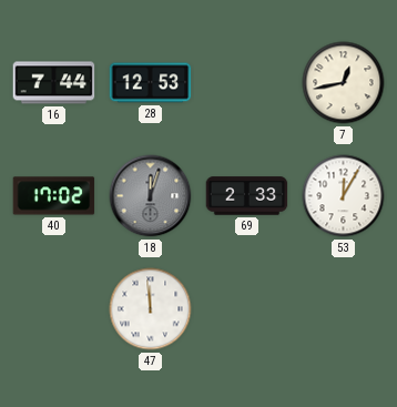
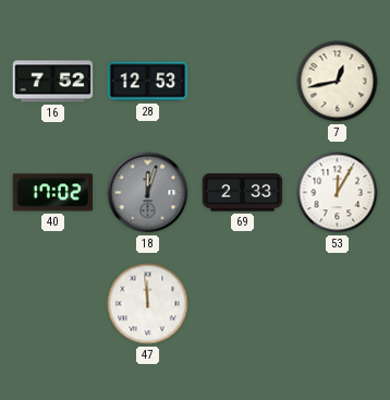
16: 7:44 -> 7:52 (53, 82)
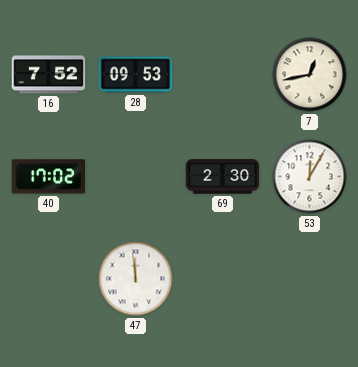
28: 12:53 -> 09:53 (136, 75)
18: 12:03 -> none (148, 193)
69: 2:33 -> 2:30 (223, 177)
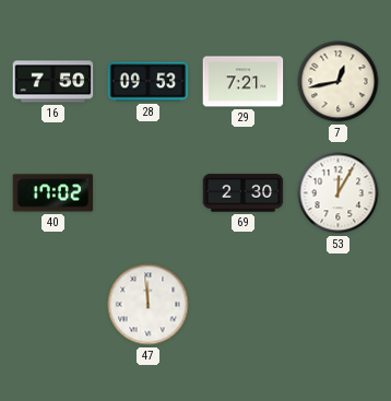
16: 7:52 -> 7:50 (54, 82)
29: none -> 7:21 (244, 82)
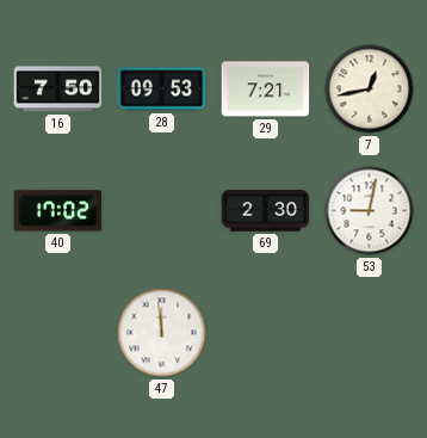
53: 12:05 -> 9:02 (370, 211)
